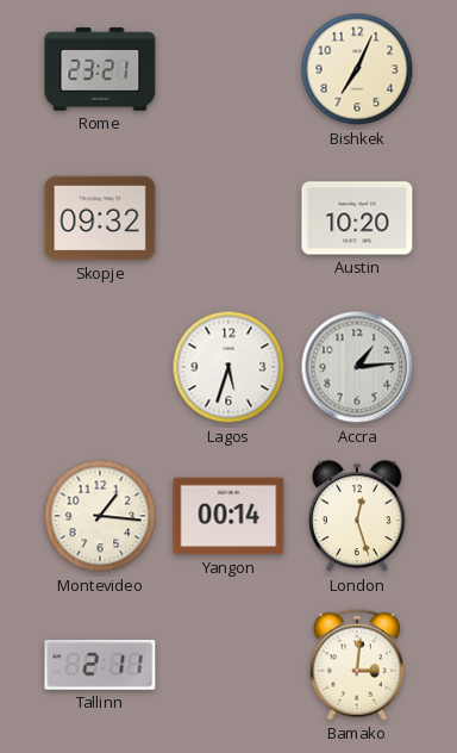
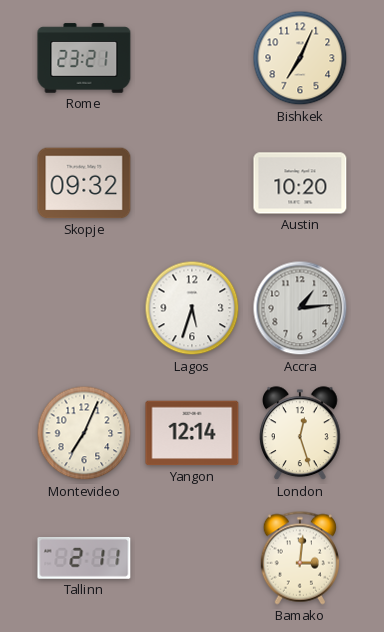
Montevideo: 1:16 -> 7:04 (84, 433)
Yangon: 00:14 -> 12:14 (192, 433)
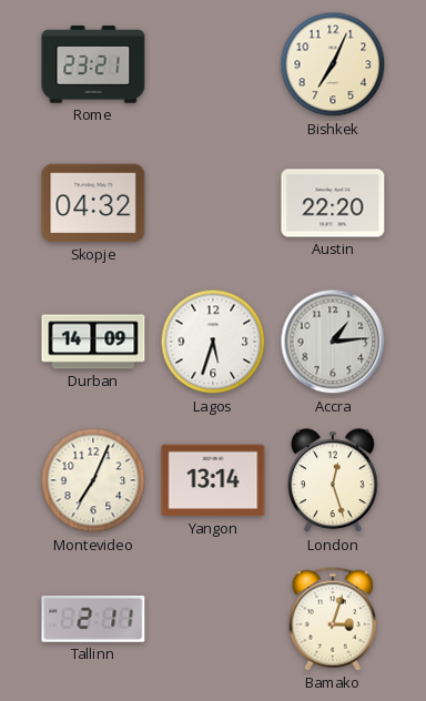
Skopje: 09:32 -> 04:32 (93, 203)
Austin: 10:20 -> 22:20 (333, 203)
Durban: none -> 14:09 (93, 342)
Yangon: 12:14 -> 13:14 (213, 480)
Bamako: 3:01 -> 3:03 (332, 619)
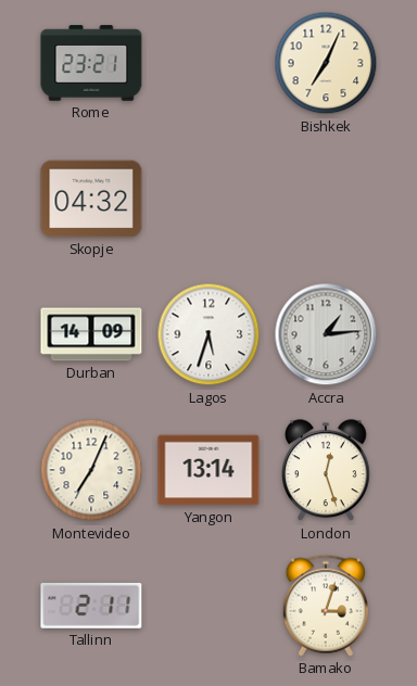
Austin: 22:20 -> none (333, 203)
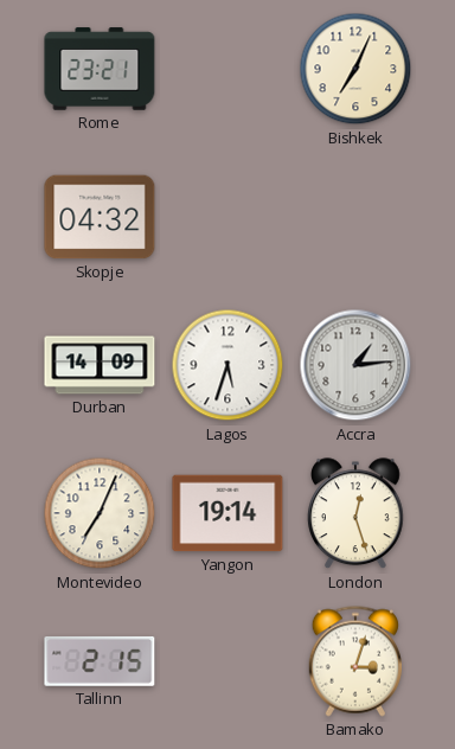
Yangon: 13:14 -> 19:14 (227, 513)
Tallinn: 2:11 -> 2:15 (100, 661)
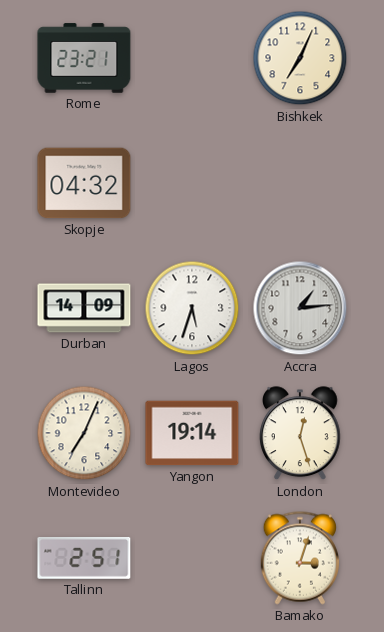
Tallinn: 2:15 -> 2:51 (84, 558)
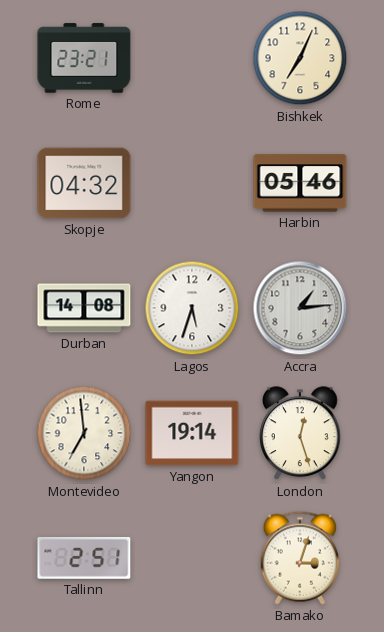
Harbin: none -> 05:46 (300, 183)
Durban: 14:09 -> 14:08 (84, 308)
Montevideo: 7:04 -> 6:59 (84, 433)
